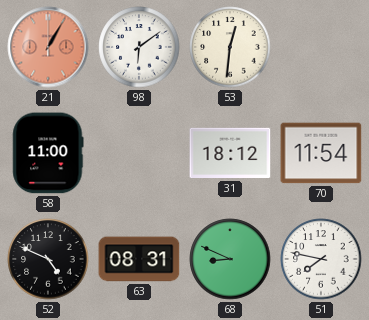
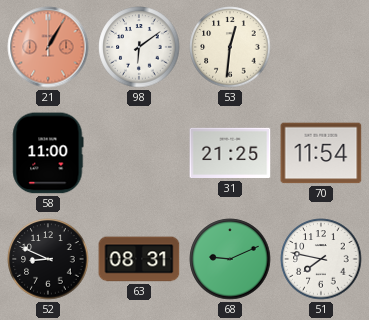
31: 18:12 -> 21:25 (230, 153)
52: 4:49 -> 8:49 (48, 259)
68: 8:49 -> 9:11 (230, 259)
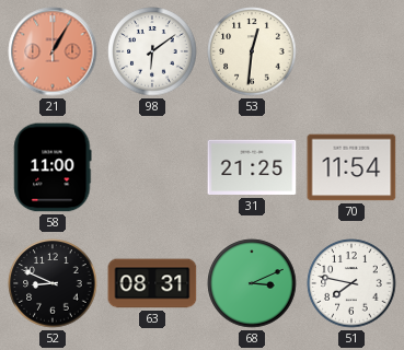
68: 9:11 -> 3:11 (252, 283)
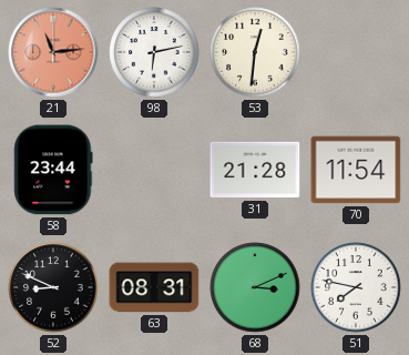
21: 1:05 -> 11:14 (53, 52)
98: 6:09 -> 6:13 (154, 52)
58: 11:00 -> 23:44 (53, 170)
31: 21:25 -> 21:28 (255, 170)
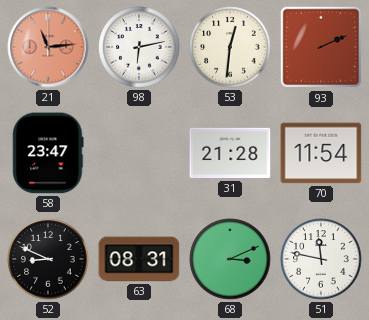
93: none -> 2:11 (321, 47)
58: 23:44 -> 23:47 (48, 153)
51: 7:47 -> 11:47 (321, 259)
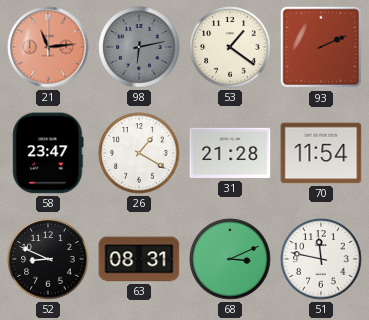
98 dial: white -> grey (139, 47)
53: 12:31 -> 1:21 (230, 47)
26: none -> 1:20 (139, 153)
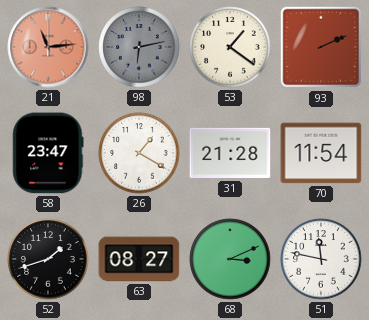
52: 8:49 -> 1:42 (48, 259)
63: 08:31 -> 08:27 (139, 259)
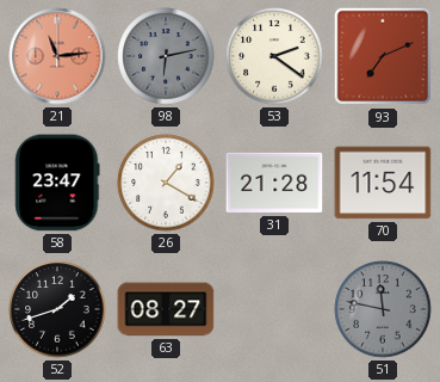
53: 1:21 -> 2:21 (274, 56)
93: 2:11 -> 7:11 (383, 56)
68: 3:11 -> none (230, 259)
51 dial: white -> grey (383, 309)
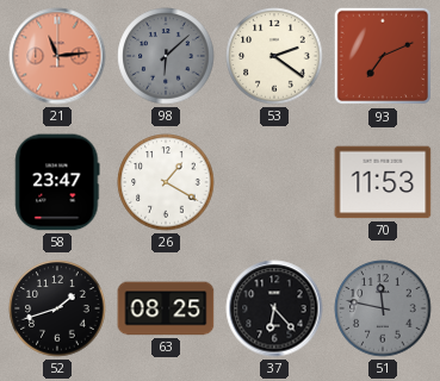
98: 6:13 -> 6:08 (166, 56)
31: 21:28 -> none (274, 183)
70: 11:54 -> 11:53 (383, 182)
63: 08:27 -> 08:25 (166, 308)
37: none -> 6:23 (274, 308)
